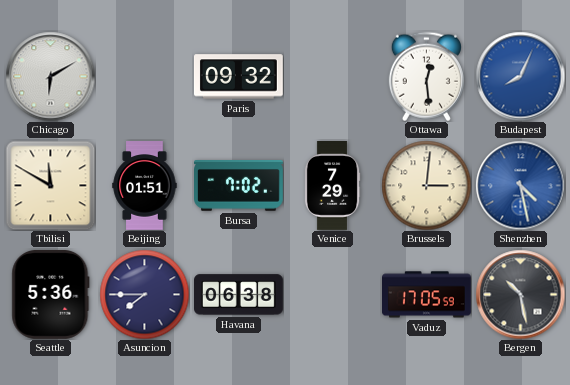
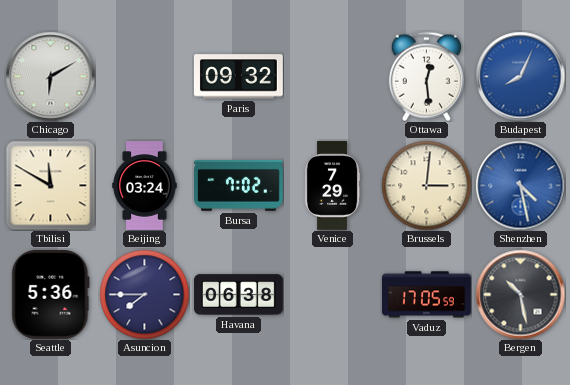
Beijing: 01:51 -> 03:24 (145, 186)
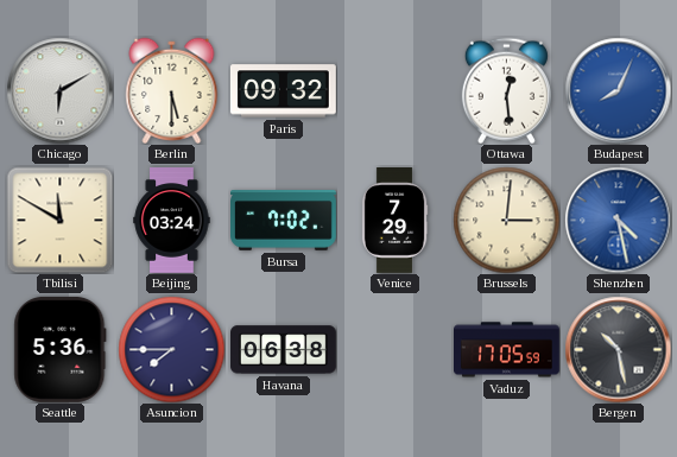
Berlin: none -> 5:30 (172, 90)
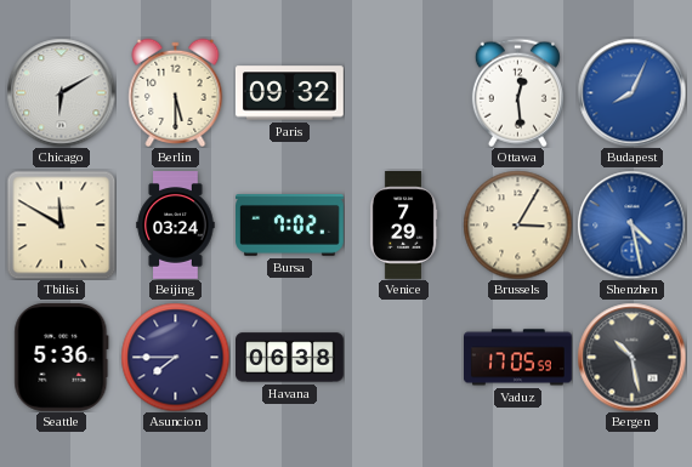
Brussels: 3:01 -> 3:05 (517, 224)
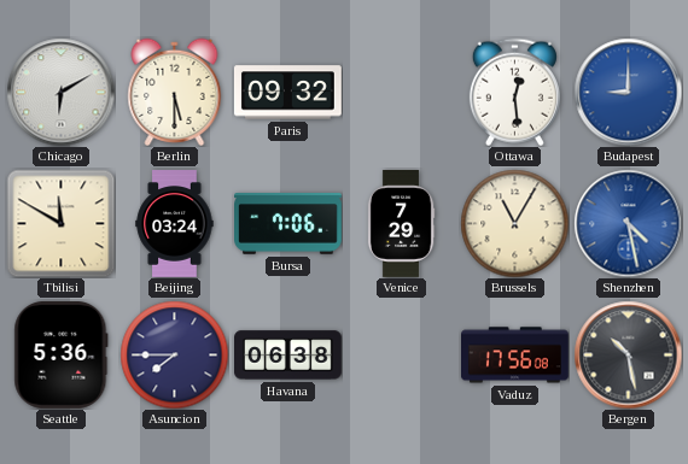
Budapest: 8:04 -> 9:00 (628, 92)
Bursa: 7:02 -> 7:06 (288, 224)
Brussels: 3:05 -> 11:05 (514, 223)
Vaduz: 17:05 -> 17:56 (515, 356)
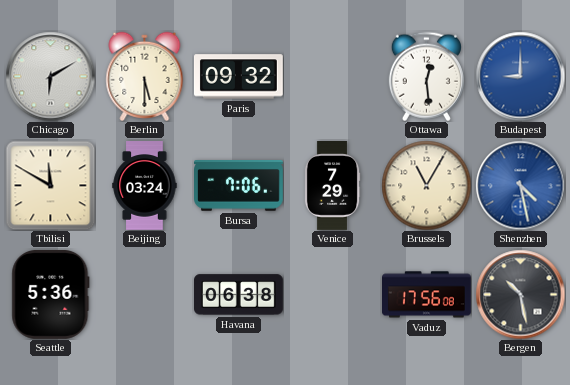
Asuncion: 7:45 -> none (174, 354)
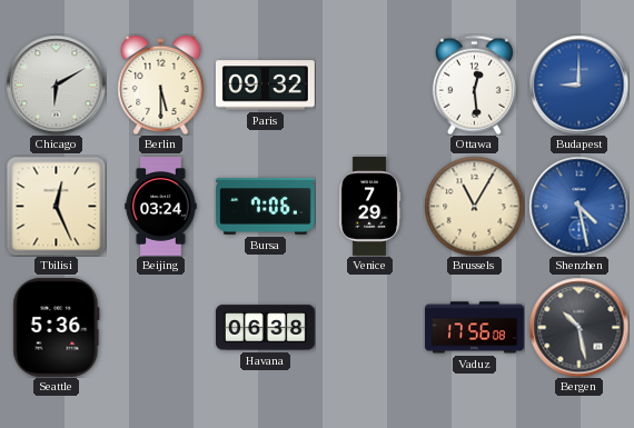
Tbilisi: 11:50 -> 12:26 (56, 206)
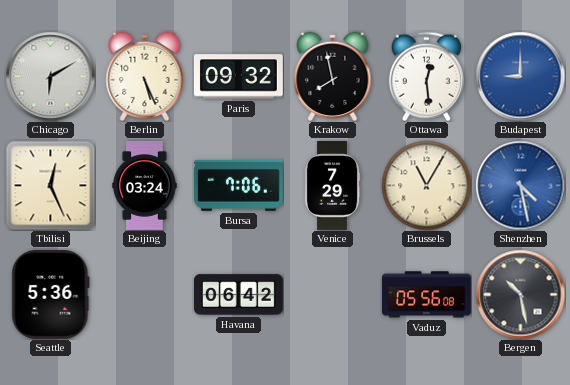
Berlin: 5:30 -> 5:26 (145, 76)
Krakow: none -> 7:58 (333, 76)
Havana: 06:38 -> 06:42 (239, 295)
Vaduz: 17:56 -> 05:56 (427, 295)
